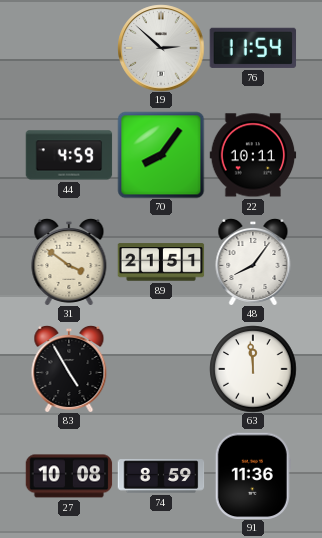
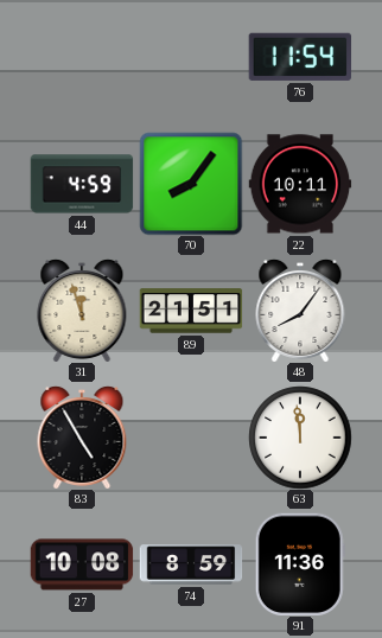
19: 2:52 -> none (161, 48)
31: 3:51 -> 11:57 (82, 311)
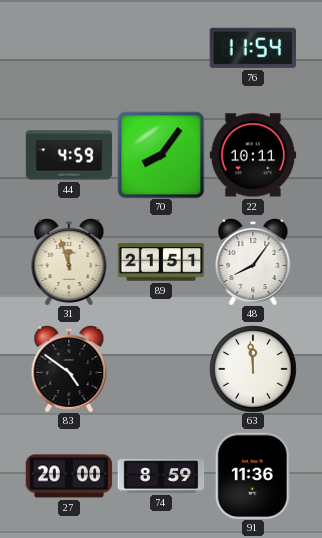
83: 4:55 -> 4:51 (69, 369)
27: 10:08 -> 20:00 (69, 476)
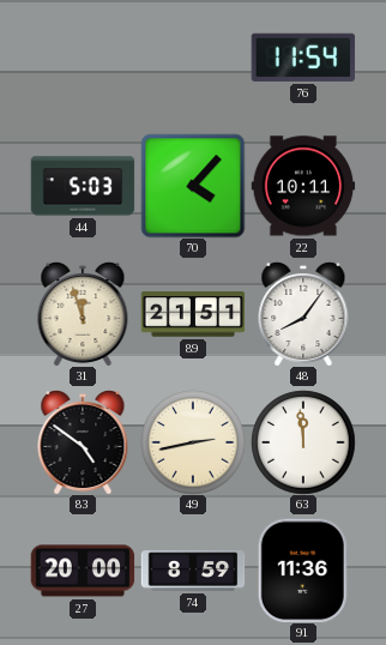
44: 4:59 -> 5:03 (83, 186)
70: 8:06 -> 4:07 (193, 186)
49: none -> 2:43 (193, 442)
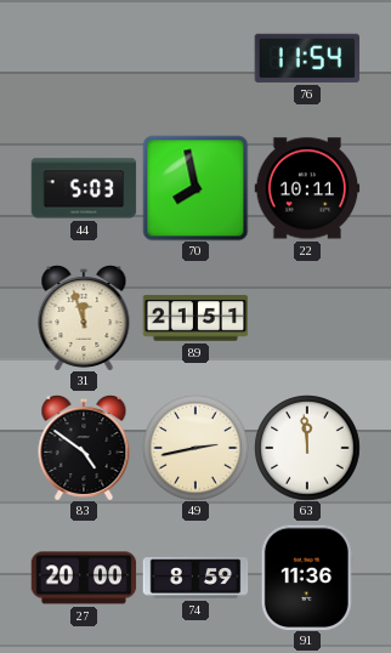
70: 4:07 -> 7:58 (195, 188)
48: 8:06 -> none (303, 314)
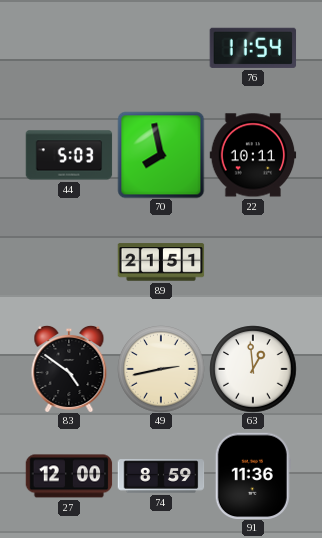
31: 11:57 -> none (84, 318)
63: 11:59 -> 12:59 (253, 369)
27: 20:00 -> 12:00 (69, 476)
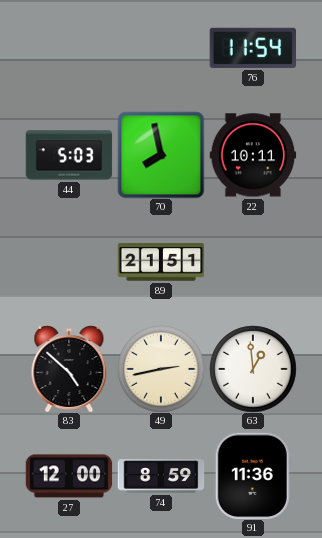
83: 4:51 -> 4:52 (69, 369)
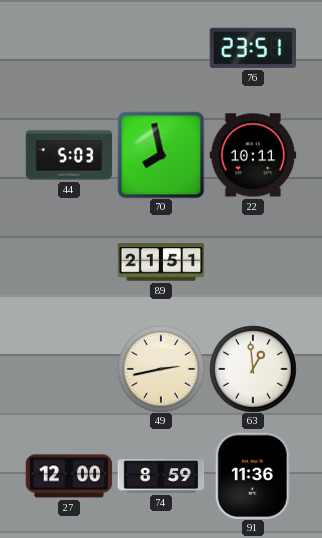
76: 11:54 -> 23:51 (253, 48)
83: 4:52 -> none (69, 369)
